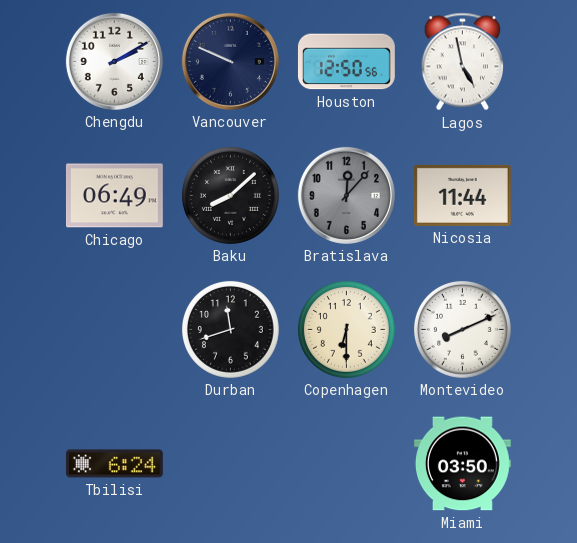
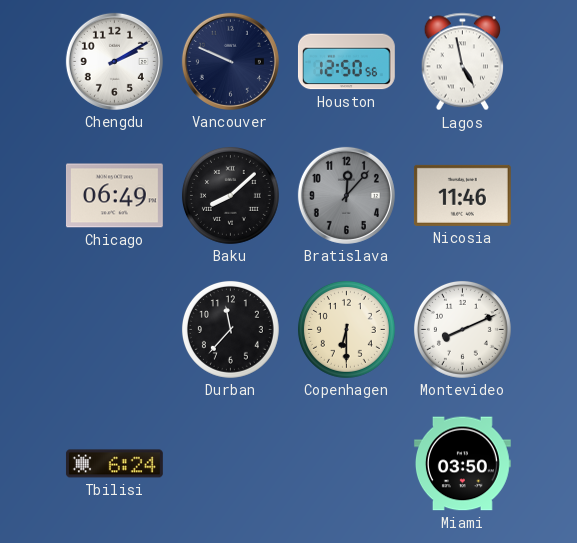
Nicosia: 11:44 -> 11:46 (462, 195)
Durban: 11:42 -> 11:37 (230, 329)
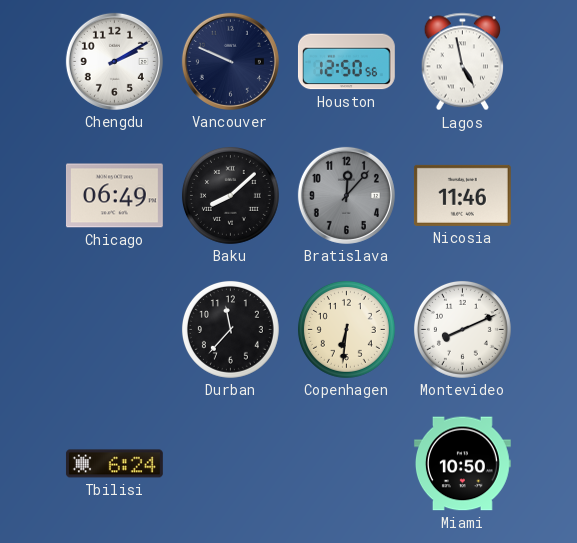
Copenhagen: 6:30 -> 6:31 (346, 329)
Miami: 03:50 -> 10:50 (462, 464)
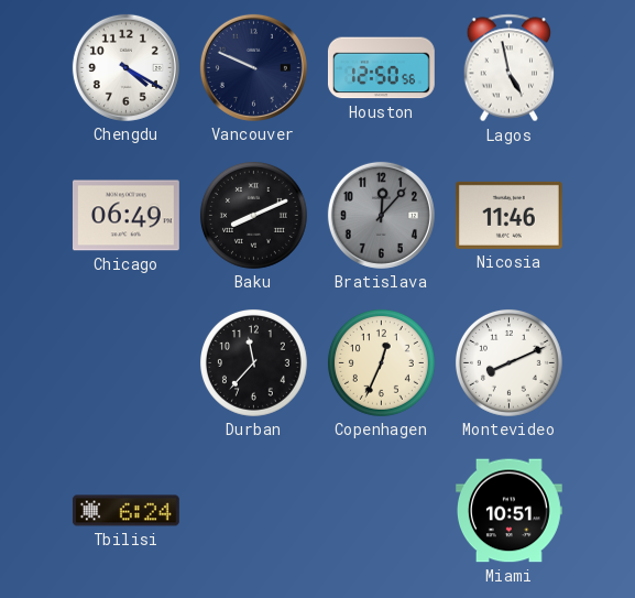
Chengdu: 2:10 -> 4:20 (125, 67)
Baku: 8:08 -> 8:11 (253, 215)
Copenhagen: 6:31 -> 12:34 (381, 362)
Miami: 10:50 -> 10:51 (508, 511)
